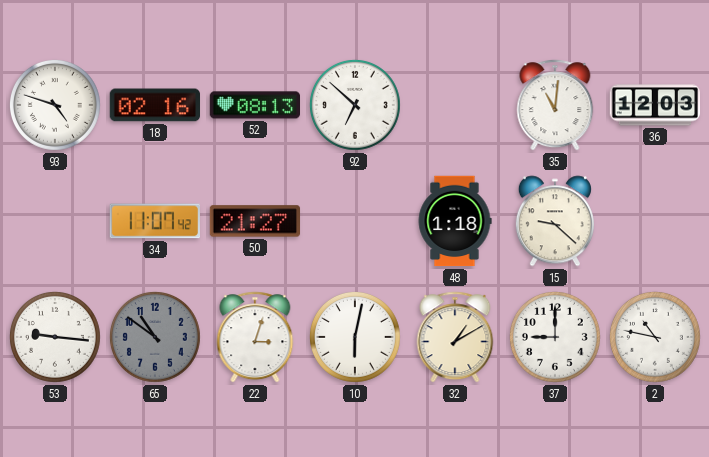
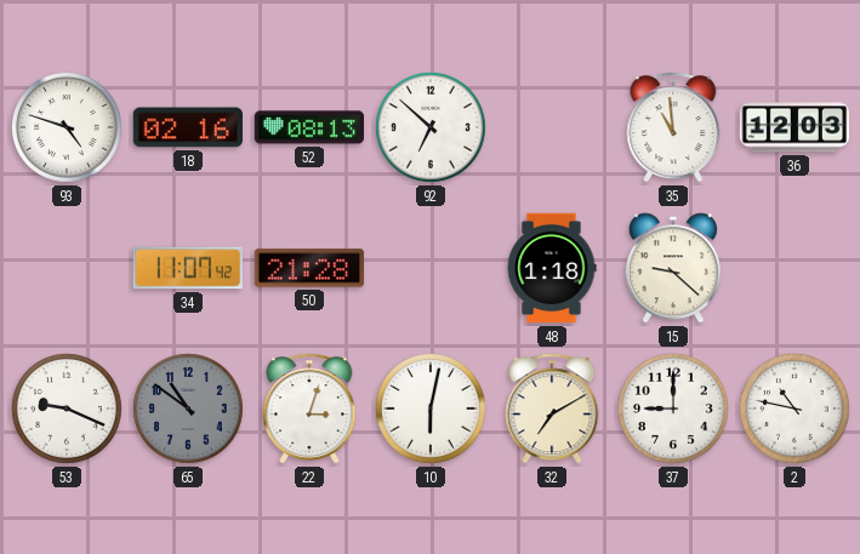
35: 11:01 -> 10:59 (673, 127)
50: 21:27 -> 21:28 (309, 268)
53: 9:16 -> 9:19 (67, 409)
32: 1:10 -> 7:10 (552, 409)
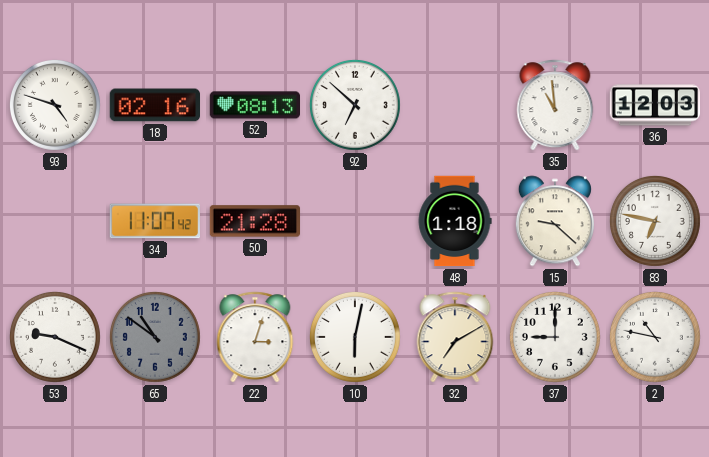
83: none -> 6:47 (655, 221)
